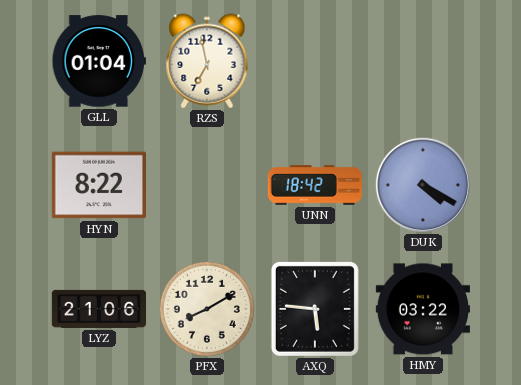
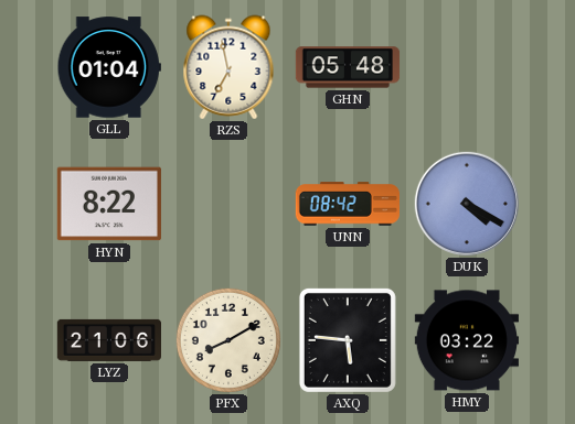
GHN: none -> 05:48 (348, 67)
UNN: 18:42 -> 08:42 (347, 204)
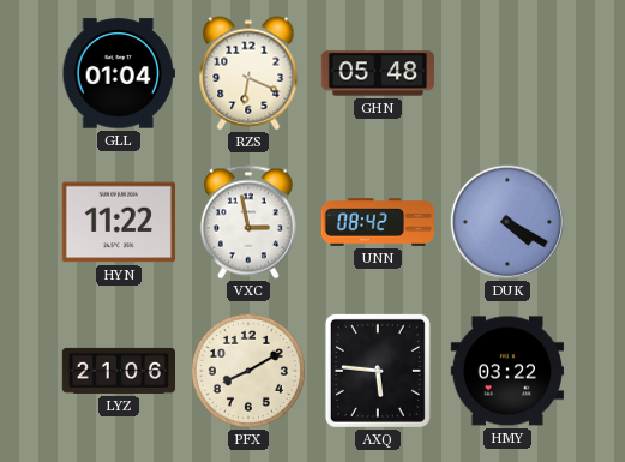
RZS: 6:58 -> 6:19 (248, 73)
HYN: 8:22 -> 11:22 (119, 222)
VXC: none -> 2:58 (248, 222)
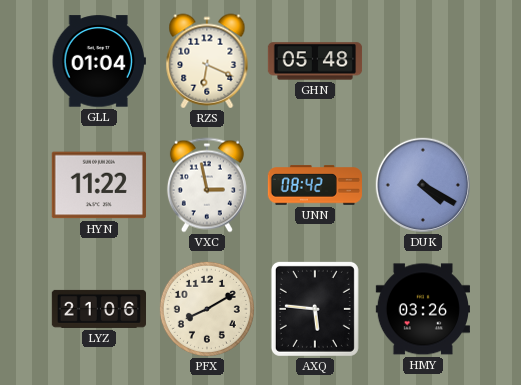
HMY: 03:22 -> 03:26 (422, 309)
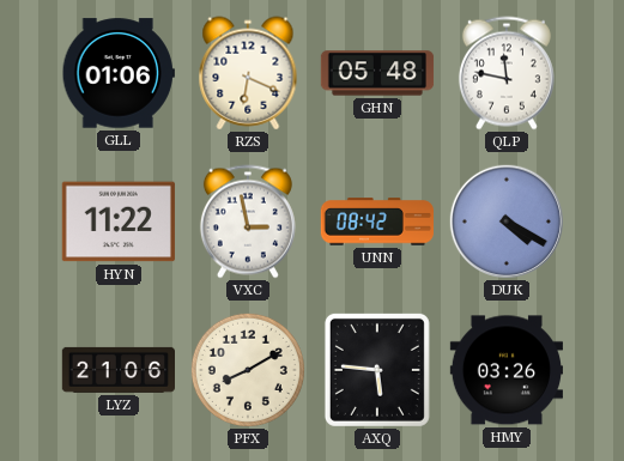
GLL: 01:04 -> 01:06 (119, 73)
QLP: none -> 11:47 (507, 73)
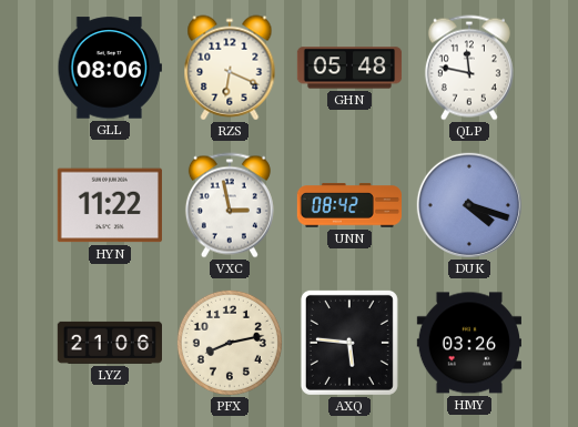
GLL: 01:06 -> 08:06 (110, 68)
DUK: 4:20 -> 4:18 (469, 205)
PFX: 8:10 -> 8:13 (230, 343)
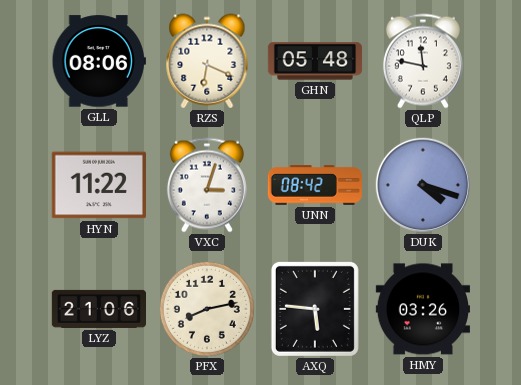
VXC: 2:58 -> 3:03 (207, 185)
